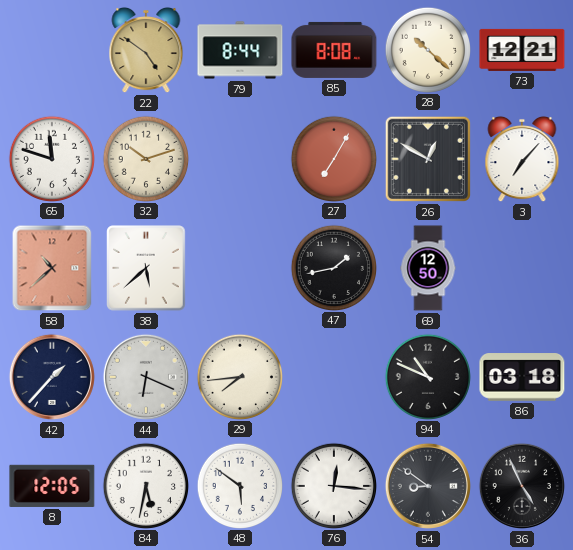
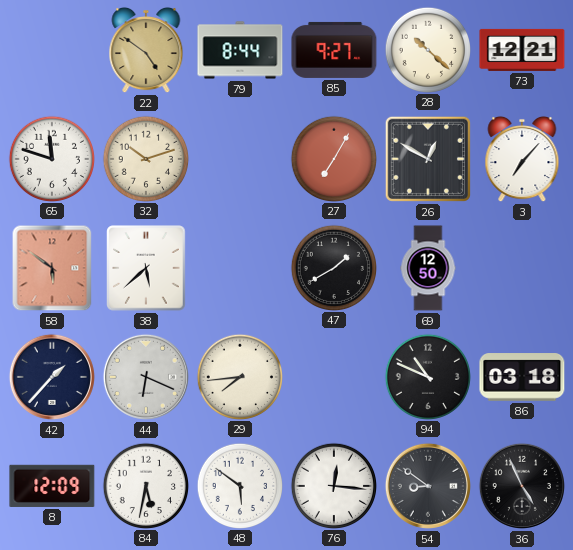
85: 8:08 -> 9:27 (334, 50)
58: 10:38 -> 5:51 (52, 268)
47: 1:43 -> 1:40 (333, 267)
8: 12:05 -> 12:09 (52, 486)
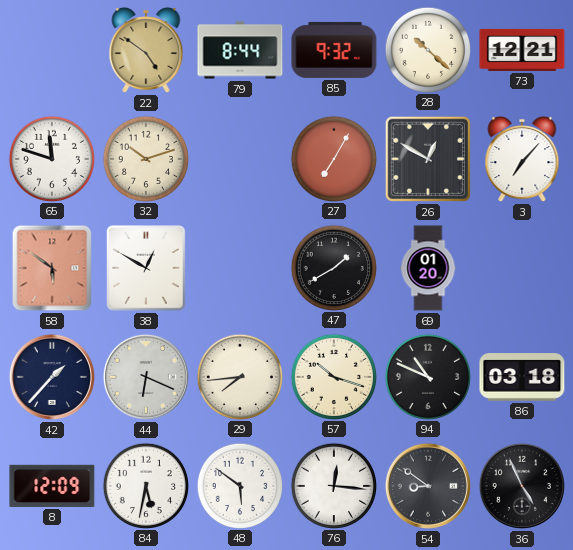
85: 9:27 -> 9:32 (334, 50)
38: 5:38 -> 12:50 (146, 268)
69: 12:50 -> 01:20 (428, 268)
57: none -> 10:18 (333, 376)
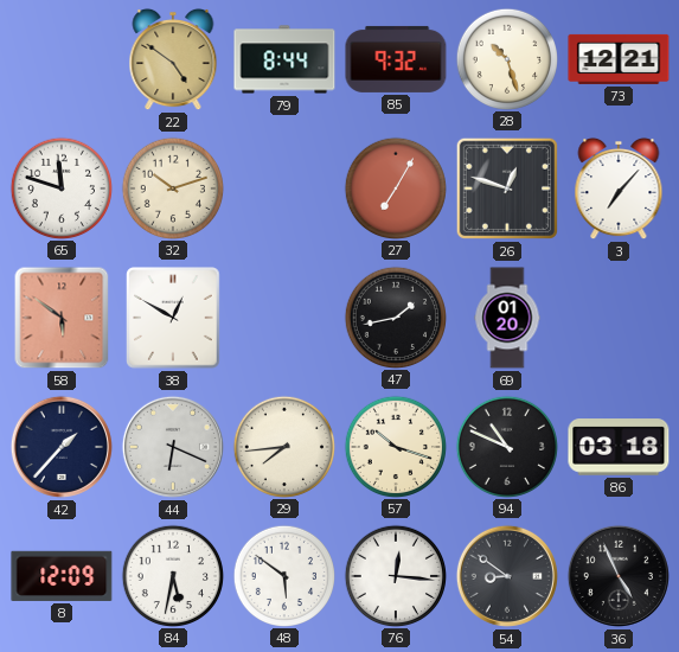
28: 10:22 -> 10:27 (506, 58)
26: 12:50 -> 12:48 (507, 188)
47: 1:40 -> 1:43 (395, 317)
